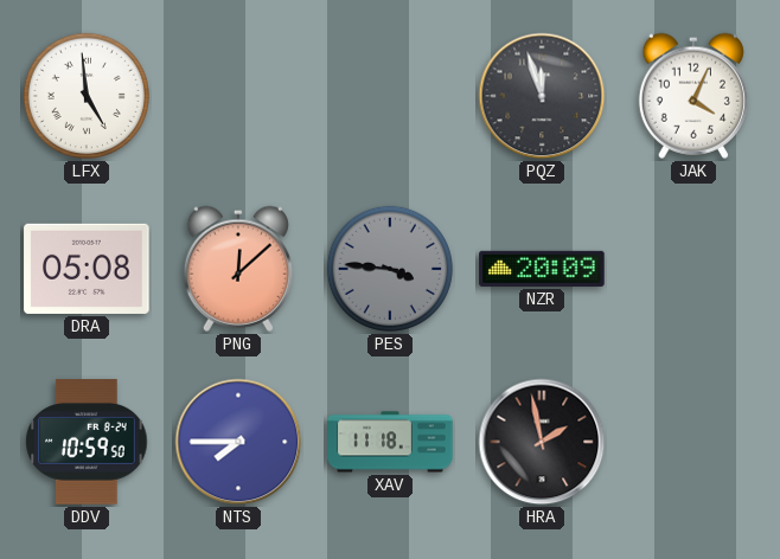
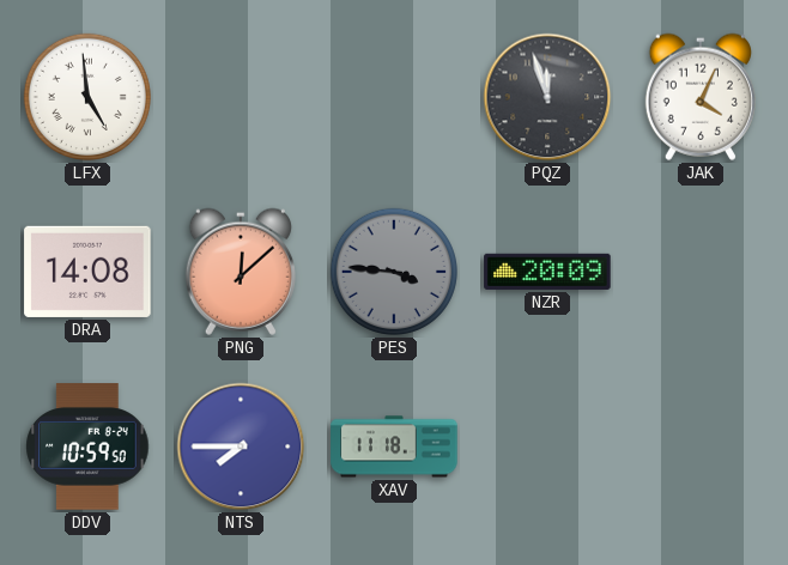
DRA: 05:08 -> 14:08 (87, 272)
HRA: 1:58 -> none (542, 442)
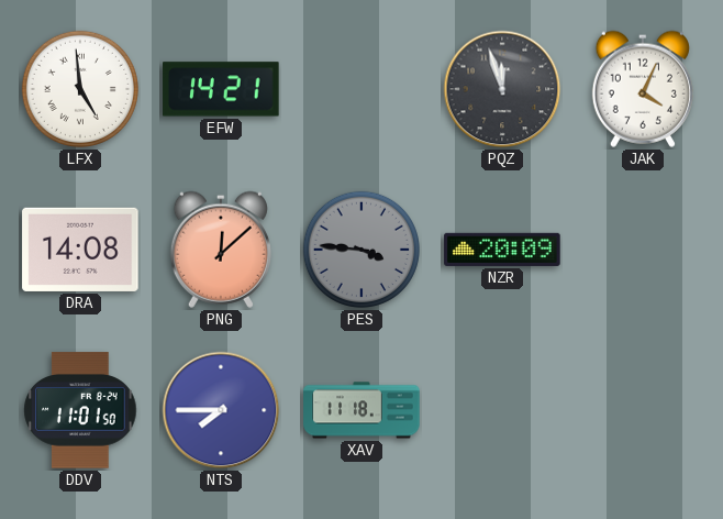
EFW: none -> 14:21 (221, 89)
DDV: 10:59 -> 11:01 (80, 410)
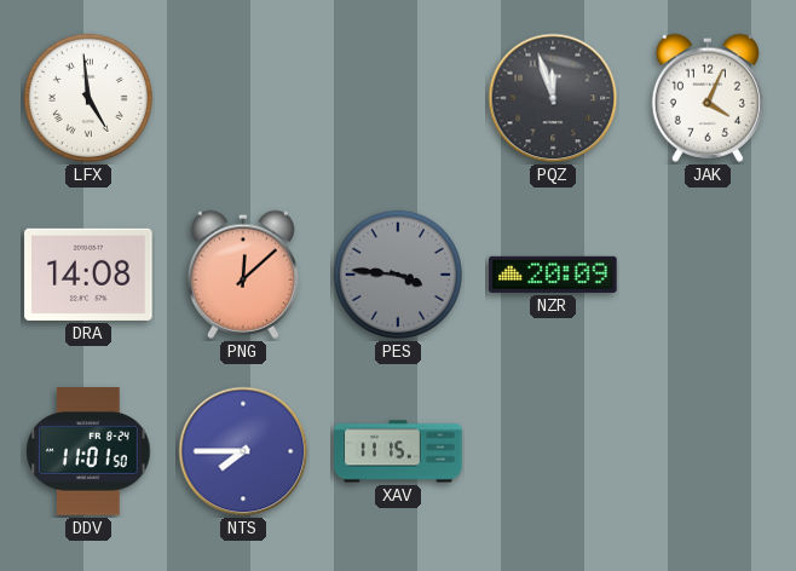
EFW: 14:21 -> none (221, 89)
XAV: 11:18 -> 11:15 (398, 451)
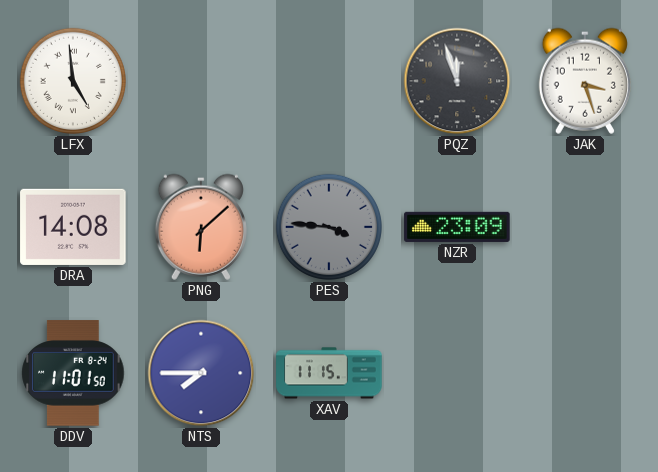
JAK: 4:04 -> 3:27 (585, 81)
PNG: 12:08 -> 6:08 (201, 227)
NZR: 20:09 -> 23:09 (457, 227)
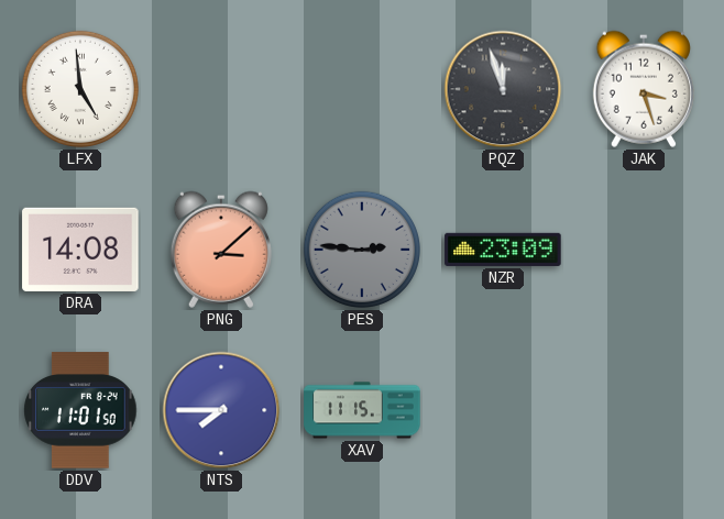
PNG: 6:08 -> 3:08 (221, 250)
PES: 3:46 -> 2:46 (362, 250)
